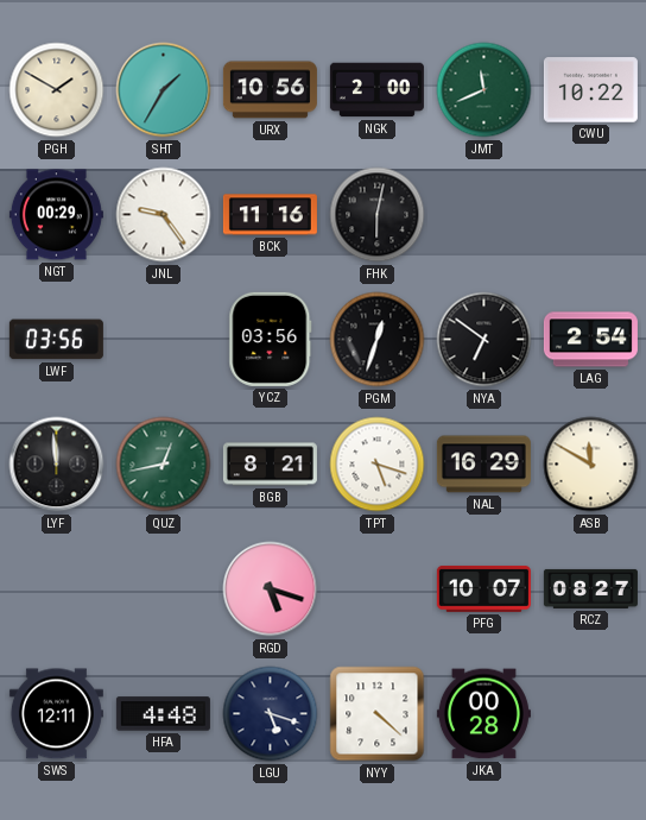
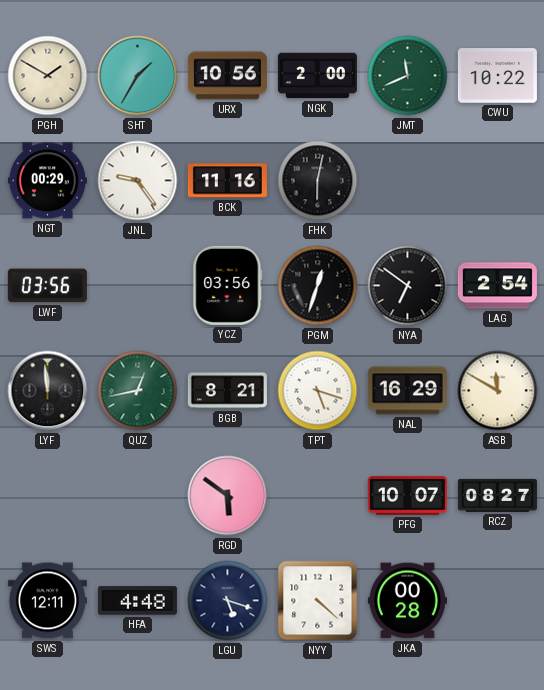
RGD: 5:18 -> 5:51 (228, 496)
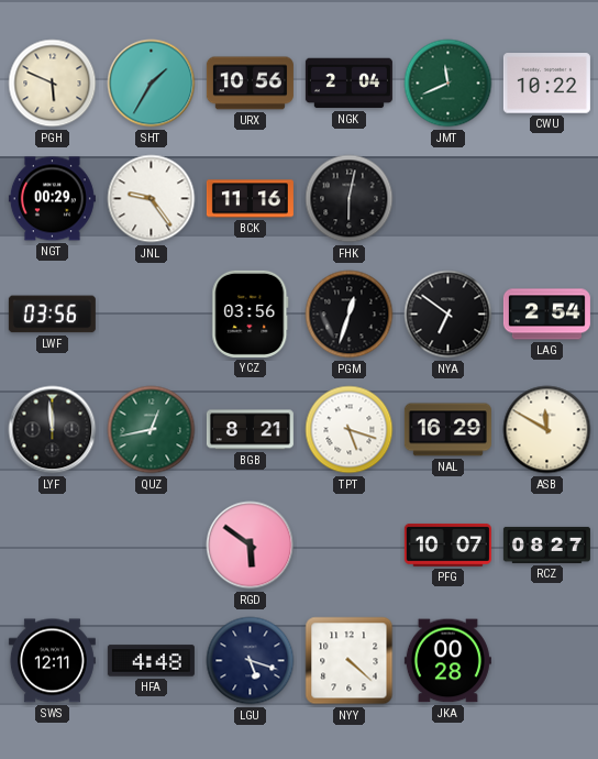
PGH: 1:50 -> 5:49 (53, 84)
NGK: 2:00 -> 2:04 (348, 84)
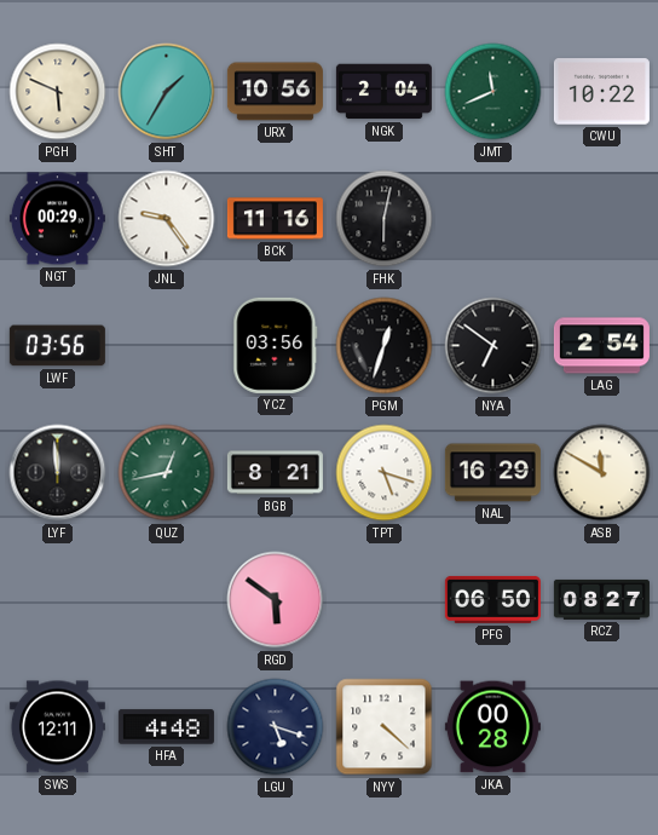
PFG: 10:07 -> 06:50 (492, 599)
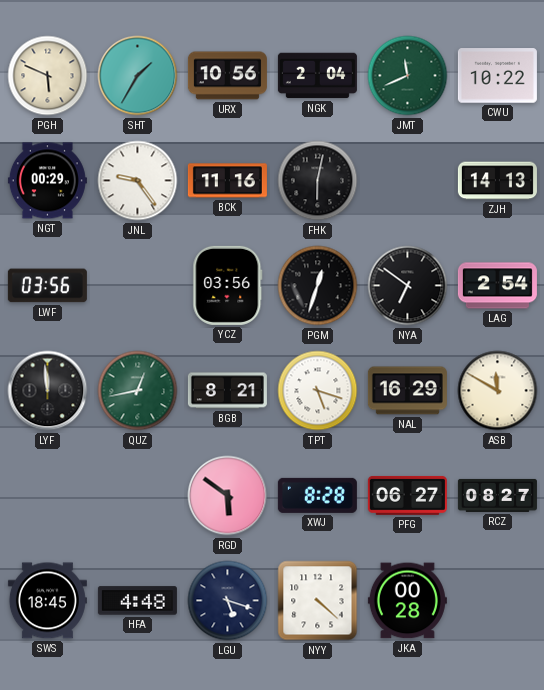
ZJH: none -> 14:13 (497, 181)
XWJ: none -> 8:28 (317, 495)
PFG: 06:50 -> 06:27 (407, 495)
SWS: 12:11 -> 18:45 (47, 601)
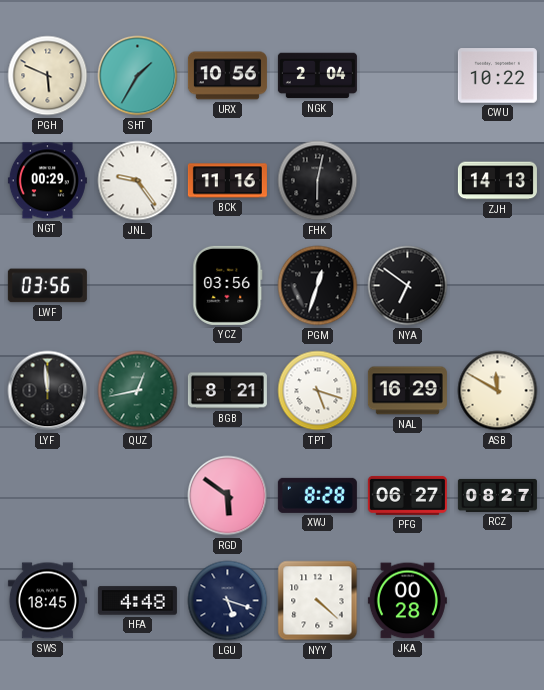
JMT: 11:41 -> none (408, 76)
LAG: 2:54 -> none (497, 286)
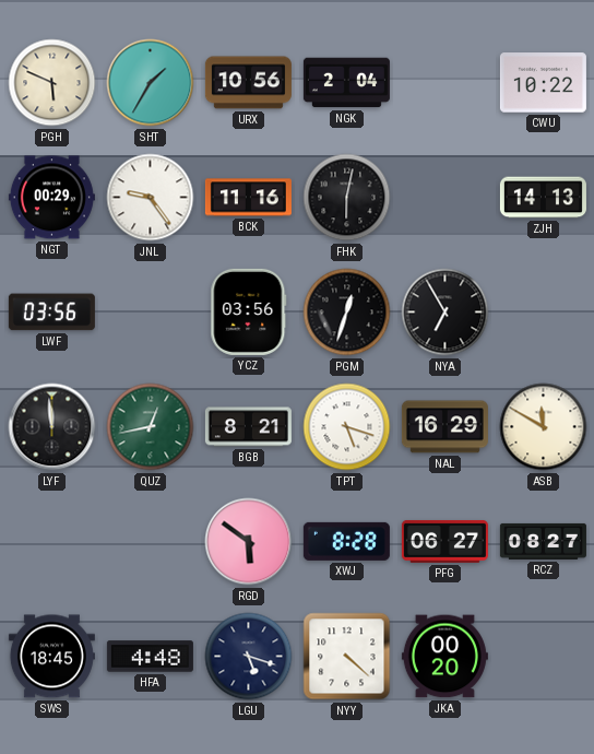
NYA: 6:51 -> 6:55 (445, 313)
JKA: 00:28 -> 00:20 (444, 657)
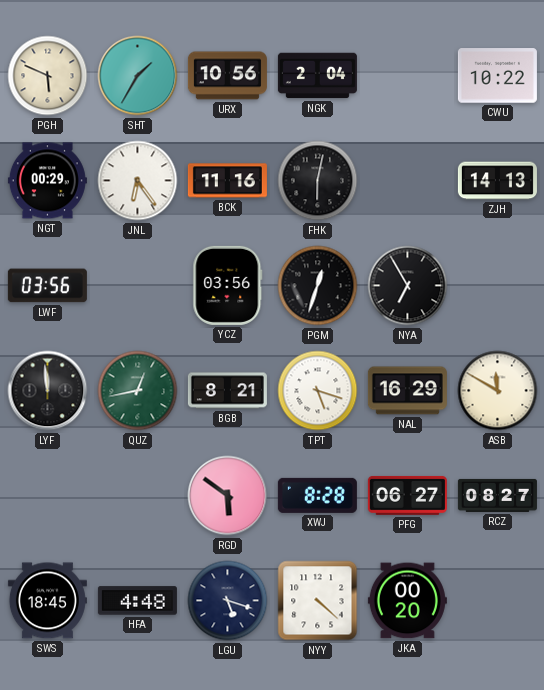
JNL: 9:24 -> 6:24 (138, 181)
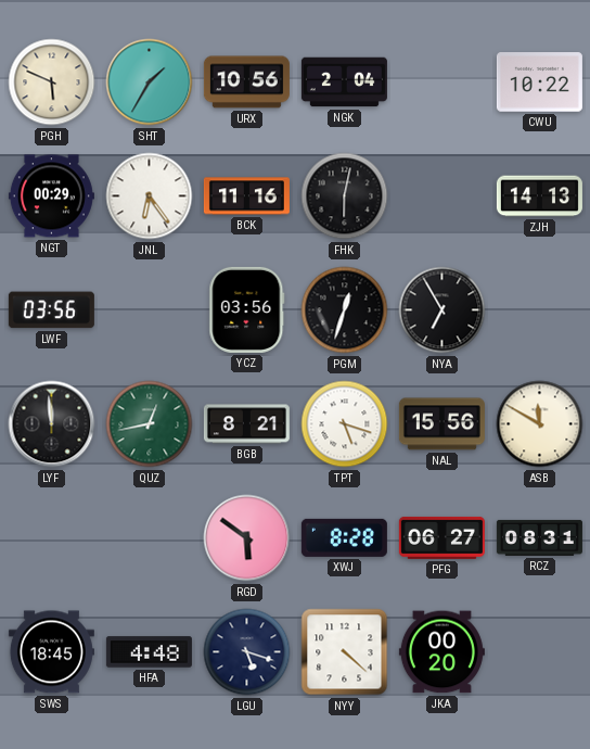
NAL: 16:29 -> 15:56 (441, 424)
RCZ: 08:27 -> 08:31 (539, 537)
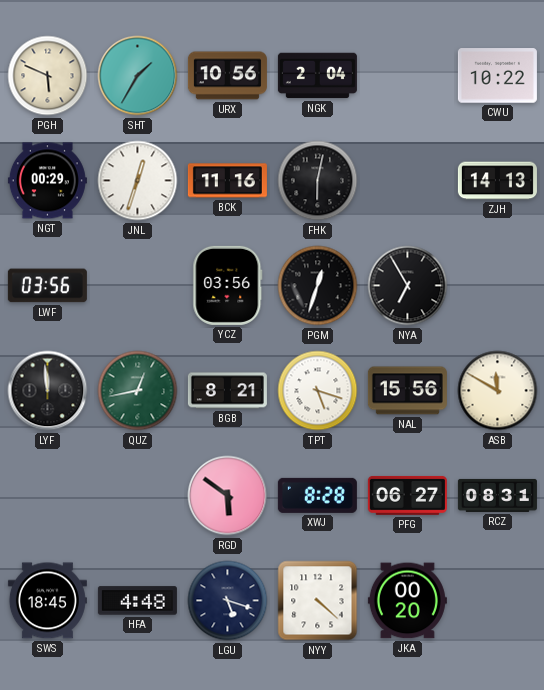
JNL: 6:24 -> 12:33 (138, 181)
